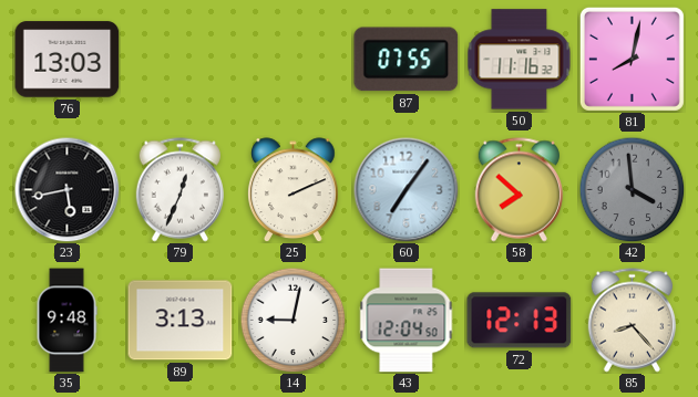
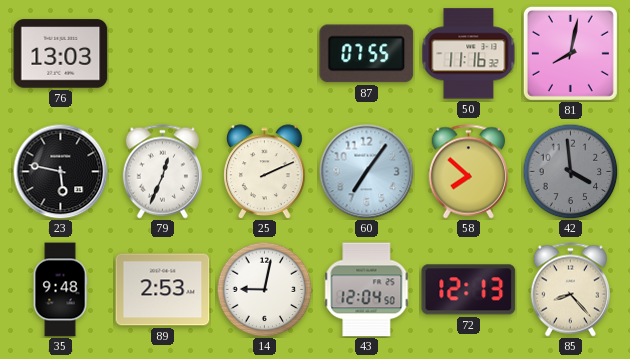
23: 5:43 -> 5:47 (60, 171)
89: 3:13 -> 2:53 (163, 290)
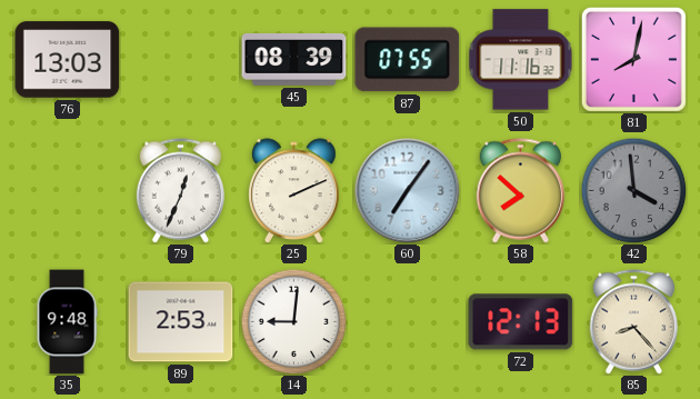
45: none -> 08:39 (294, 59)
23: 5:47 -> none (60, 171)
14: 9:02 -> 9:01 (293, 321)
43: 12:04 -> none (367, 290)
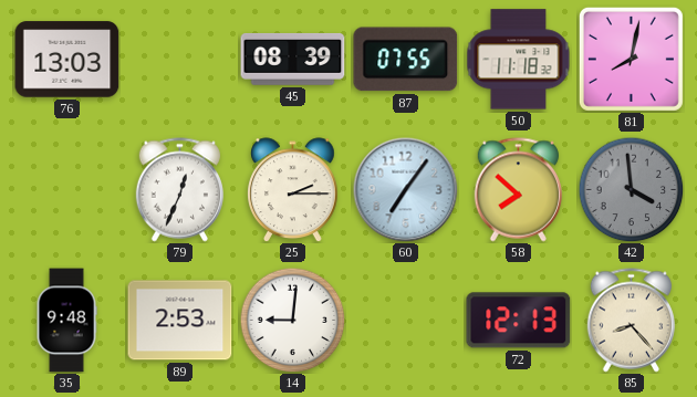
50: 11:16 -> 11:18 (519, 60)
25: 2:11 -> 2:15 (293, 190)
